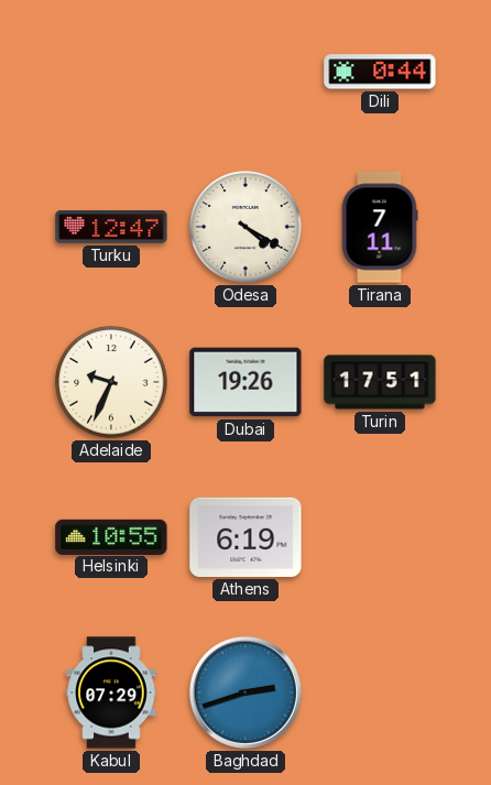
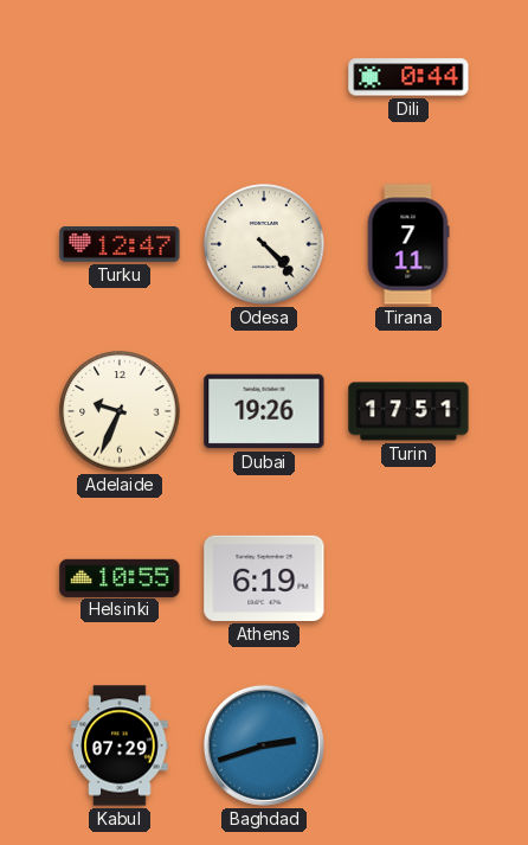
Odesa: 4:20 -> 4:23 (264, 244)
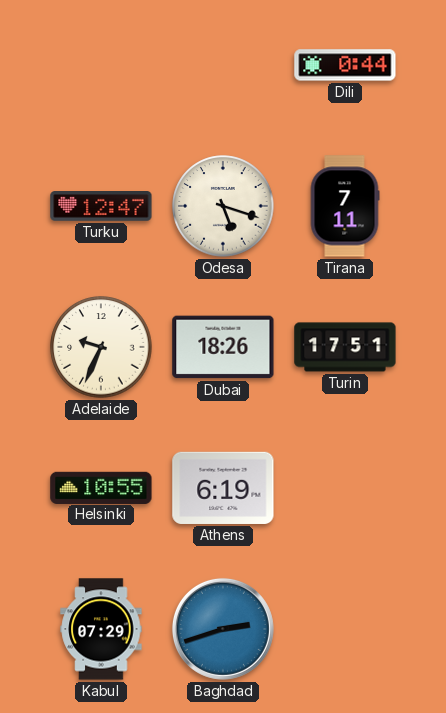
Odesa: 4:23 -> 5:18 (223, 206)
Dubai: 19:26 -> 18:26 (223, 347)
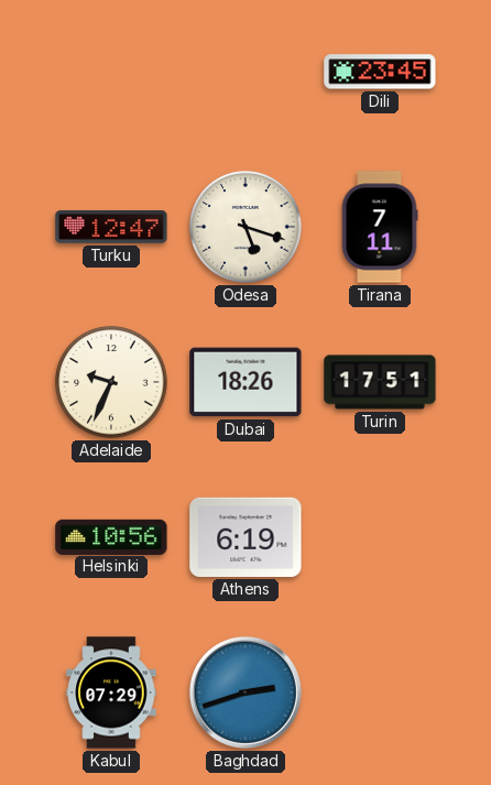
Dili: 0:44 -> 23:45 (380, 72)
Helsinki: 10:55 -> 10:56 (111, 536)
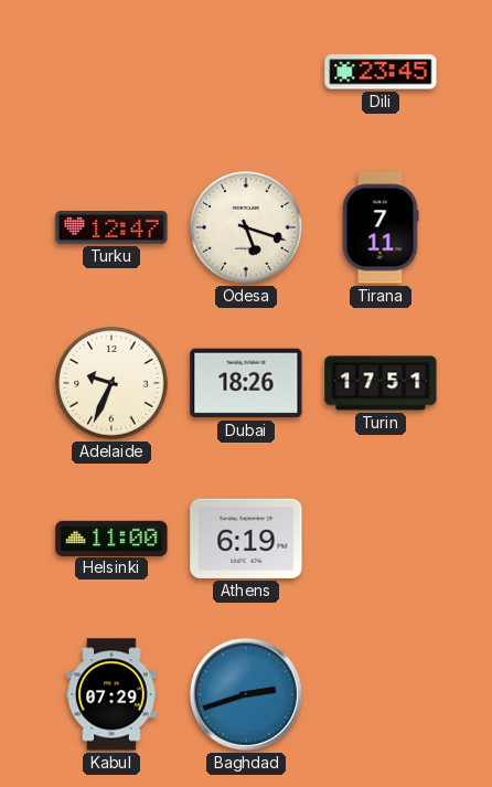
Helsinki: 10:56 -> 11:00 (111, 538)
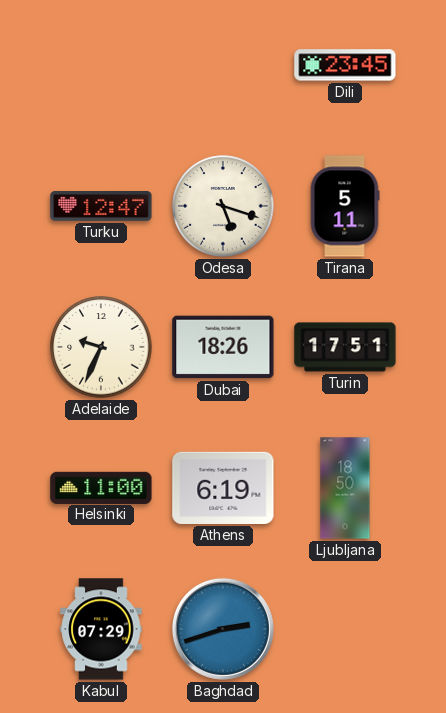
Tirana: 7:11 -> 5:11 (345, 206)
Ljubljana: none -> 18:50 (345, 488)
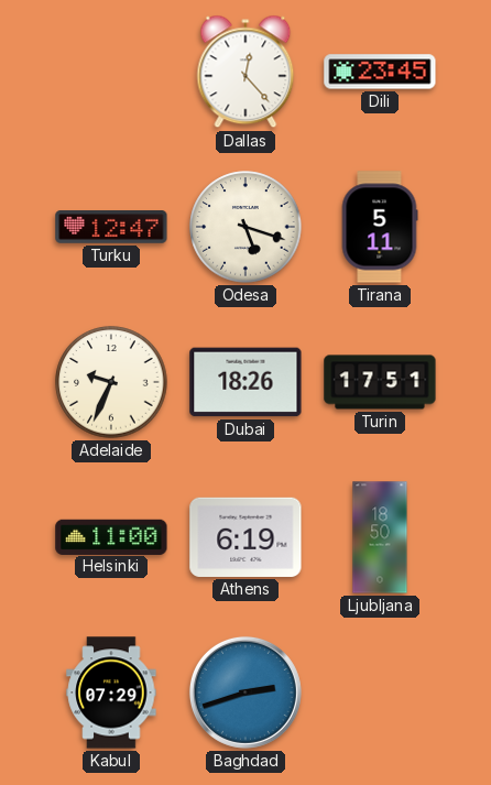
Dallas: none -> 12:23 (245, 72)
